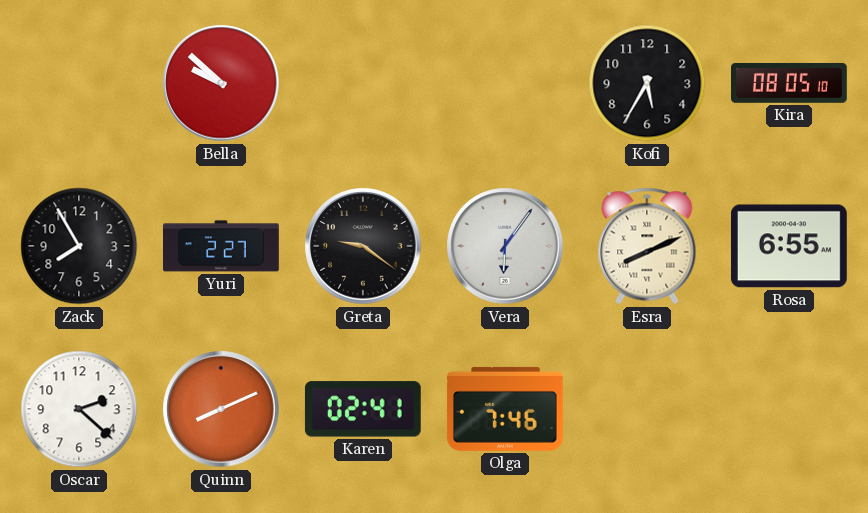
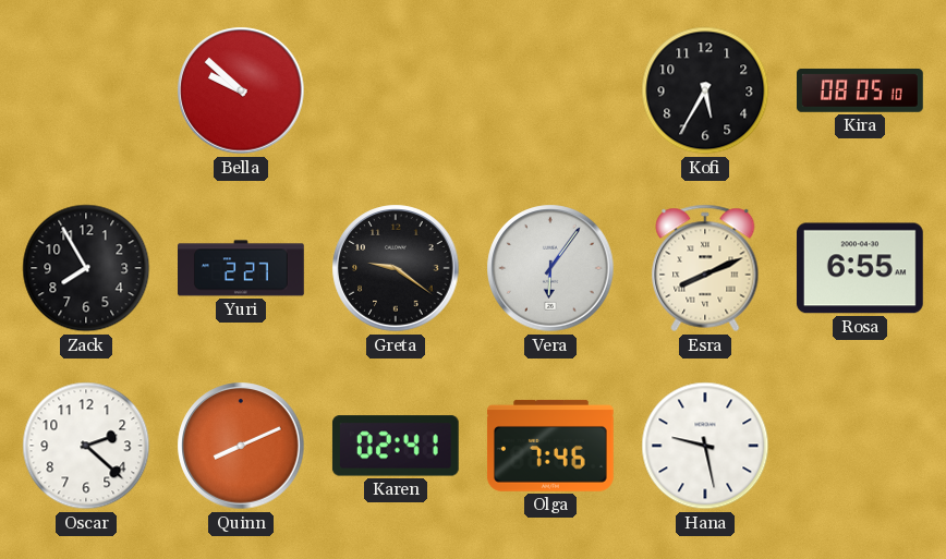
Hana: none -> 9:28 (705, 446)
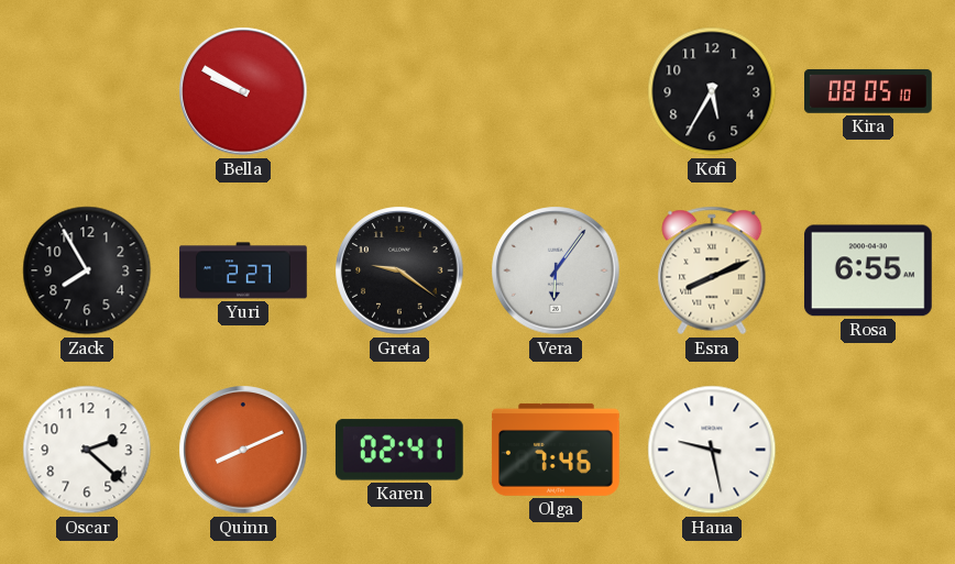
Bella: 9:52 -> 9:50 (243, 91)
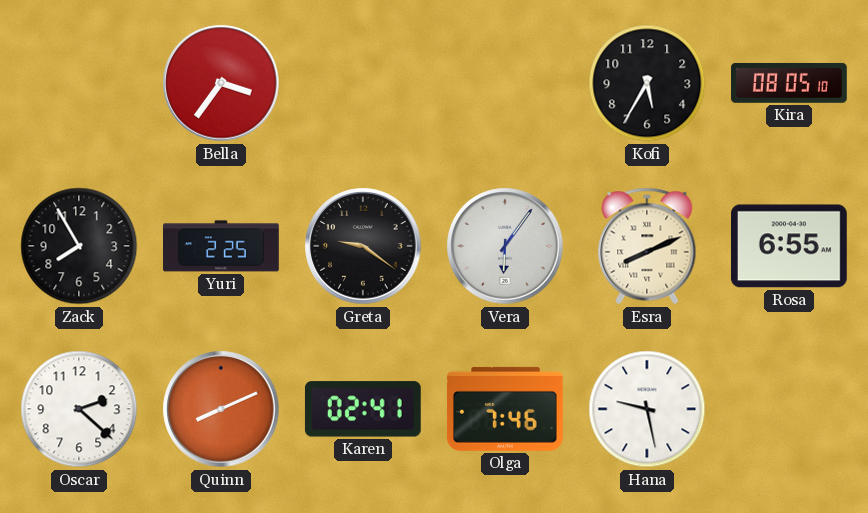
Bella: 9:50 -> 3:36 (221, 83)
Yuri: 2:27 -> 2:25 (222, 246)
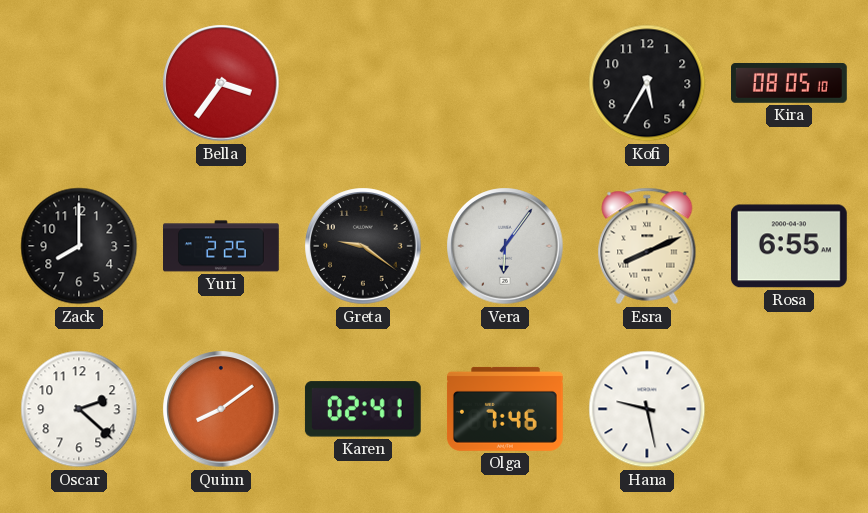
Zack: 7:55 -> 8:00 (79, 246)
Quinn: 8:11 -> 8:09 (221, 409)
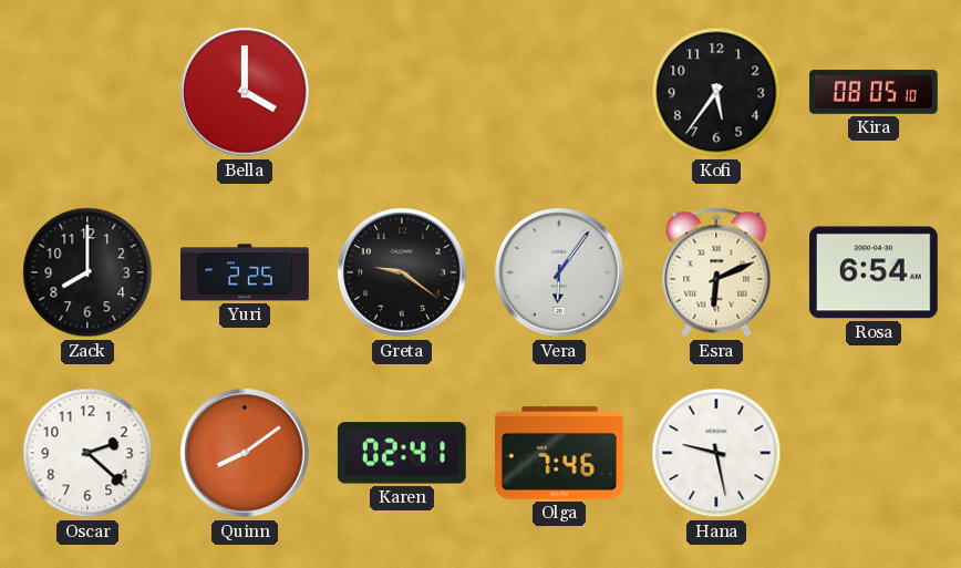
Bella: 3:36 -> 4:00 (245, 92)
Kofi: 5:35 -> 5:36 (716, 92)
Esra: 8:11 -> 6:11 (716, 272)
Rosa: 6:55 -> 6:54 (874, 272)
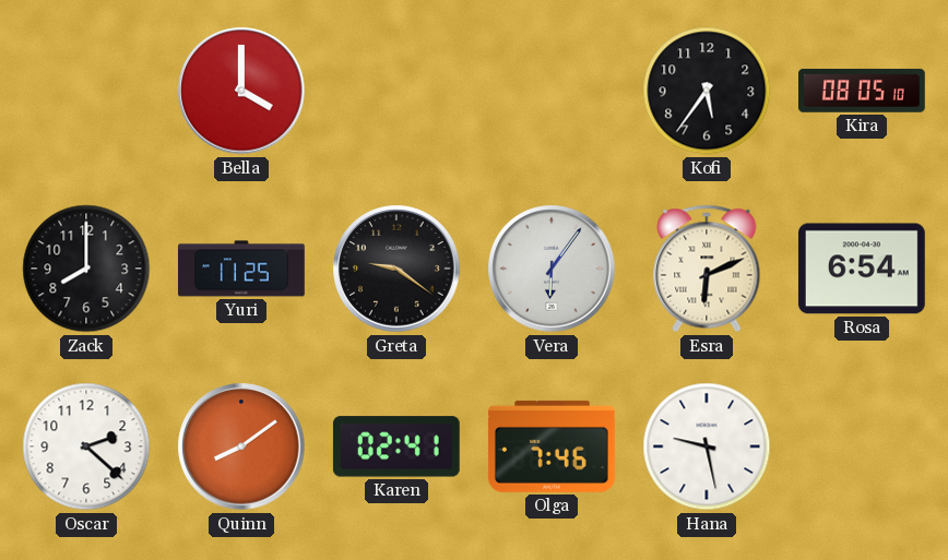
Yuri: 2:25 -> 11:25 (242, 269)
